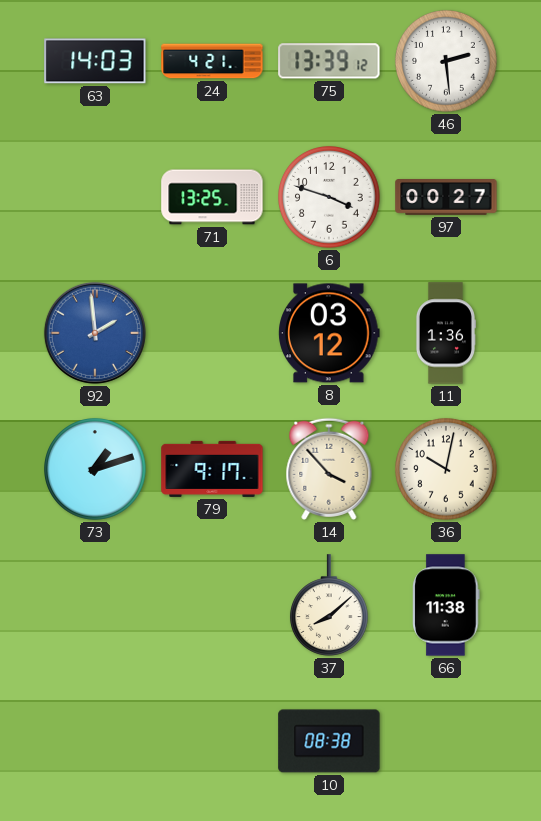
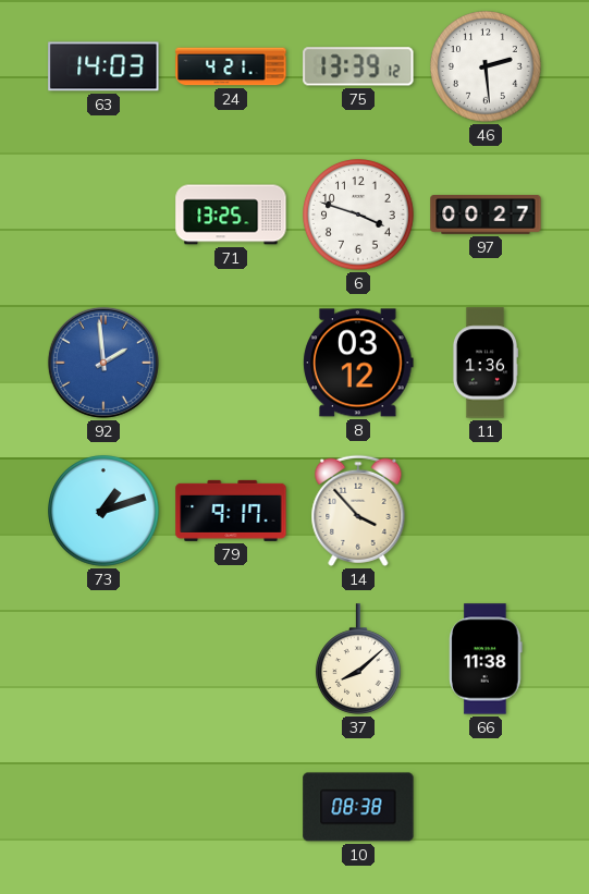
36: 10:02 -> none (447, 470)
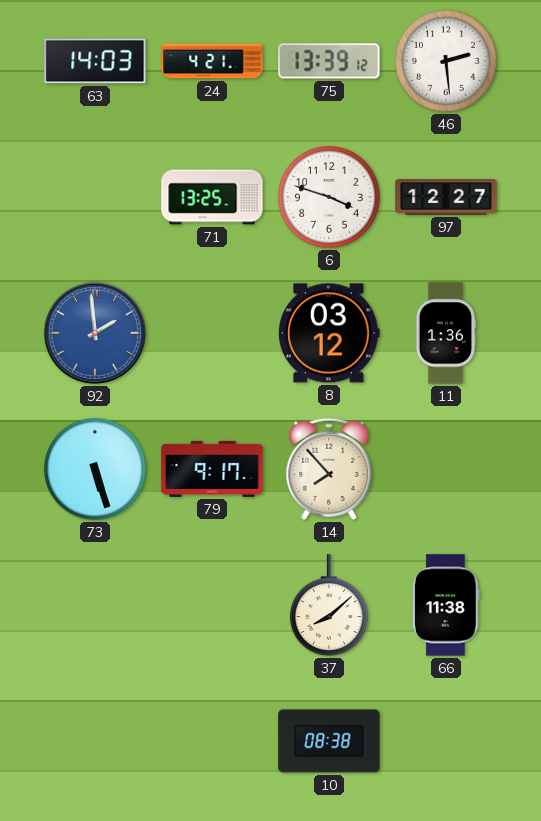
97: 00:27 -> 12:27 (446, 198)
73: 1:12 -> 5:27 (96, 470)
14: 3:53 -> 7:53 (329, 469)
